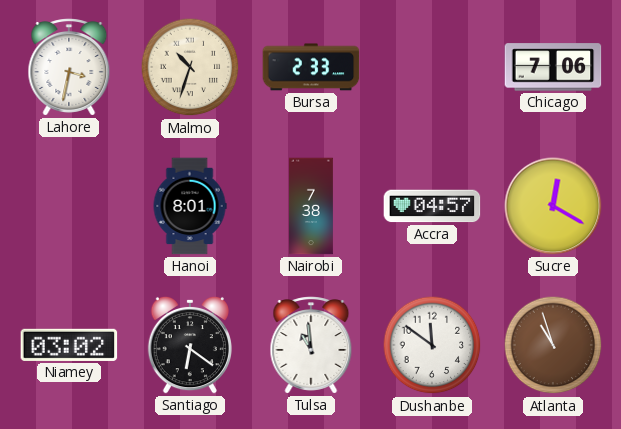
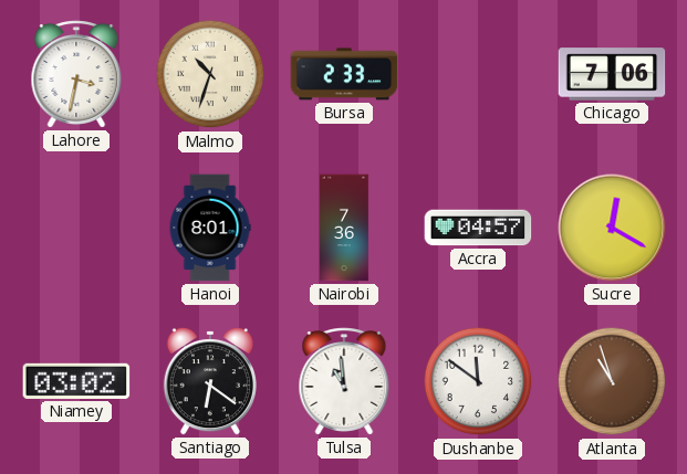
Nairobi: 7:38 -> 7:36 (344, 228)
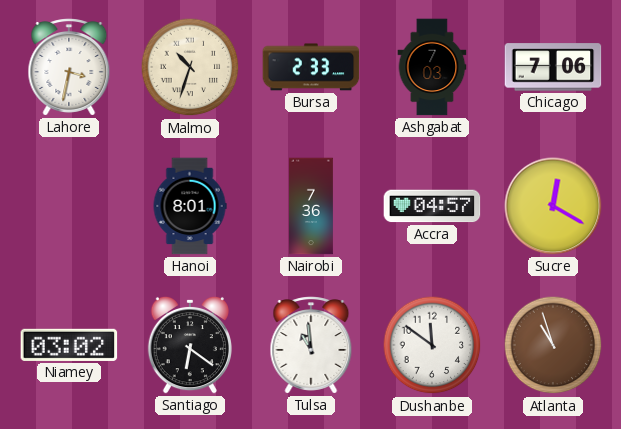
Ashgabat: none -> 7:03 (432, 67)
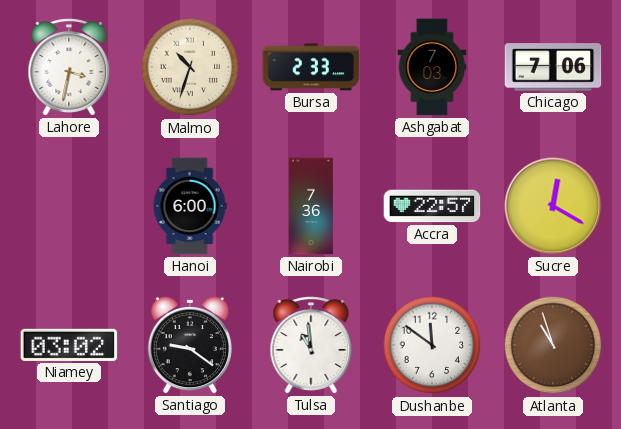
Hanoi: 8:01 -> 6:00 (190, 206)
Accra: 04:57 -> 22:57 (432, 206)
Santiago: 6:21 -> 9:21 (190, 345)
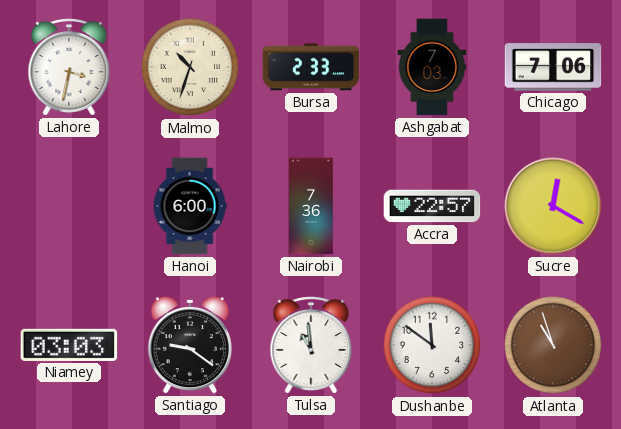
Niamey: 03:02 -> 03:03 (69, 345)
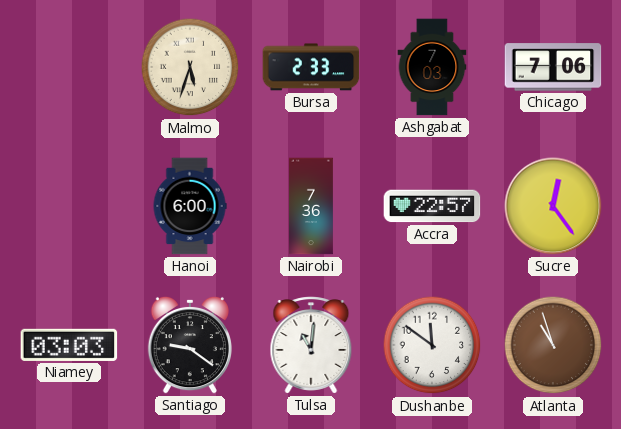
Lahore: 3:32 -> none (69, 67)
Malmo: 10:33 -> 5:33 (190, 67)
Sucre: 12:20 -> 12:24 (553, 206)
Tulsa: 10:59 -> 11:01 (311, 345)
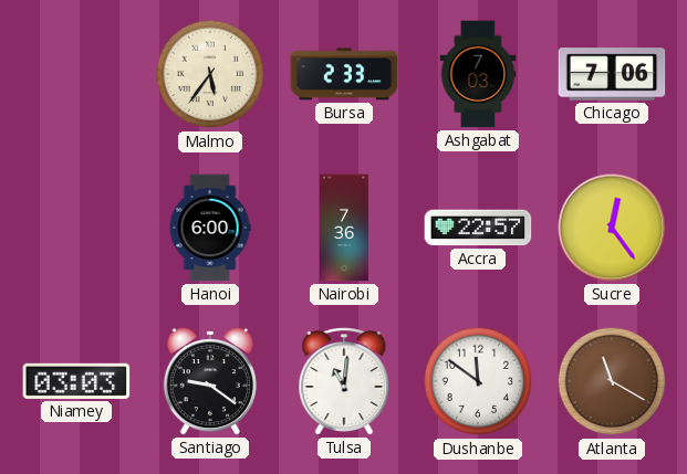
Malmo: 5:33 -> 5:36 (210, 74)
Atlanta: 10:57 -> 11:20 (612, 381)
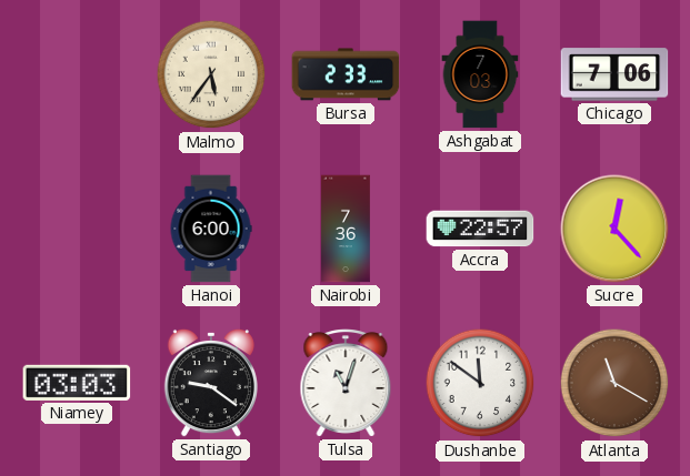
Sucre: 12:24 -> 12:23 (614, 229)
Tulsa: 11:01 -> 11:03 (346, 383)
